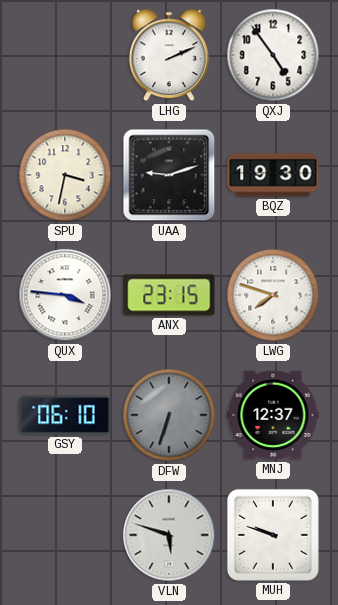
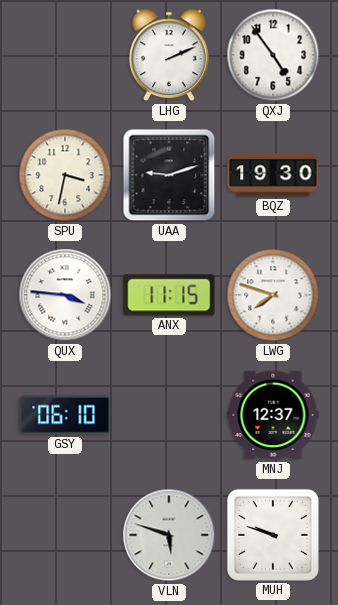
ANX: 23:15 -> 11:15 (169, 295)
DFW: 6:33 -> none (169, 415)
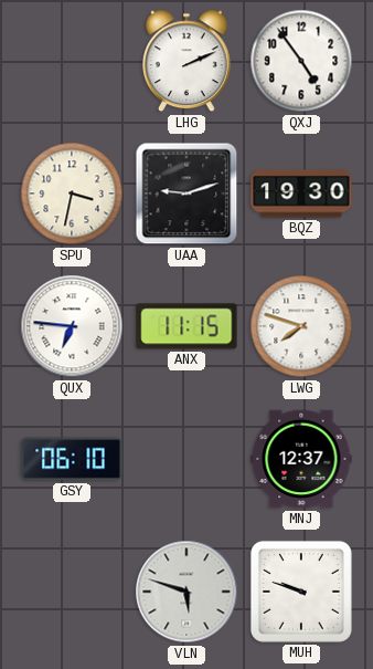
QUX: 3:46 -> 6:46 (72, 326)
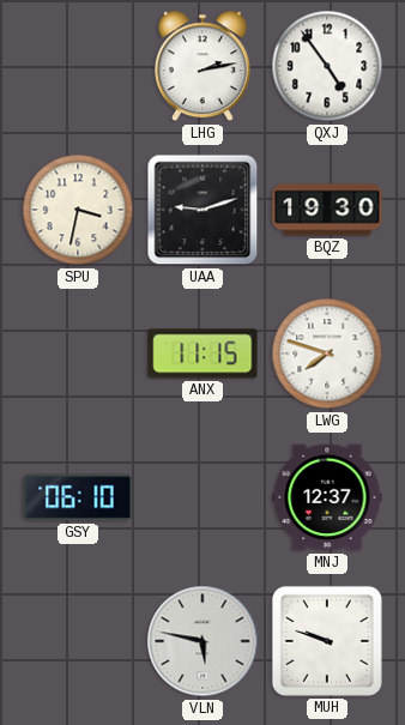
LHG: 2:11 -> 2:13 (204, 66)
QUX: 6:46 -> none (72, 326)
VLN: 5:48 -> 5:47 (202, 641)
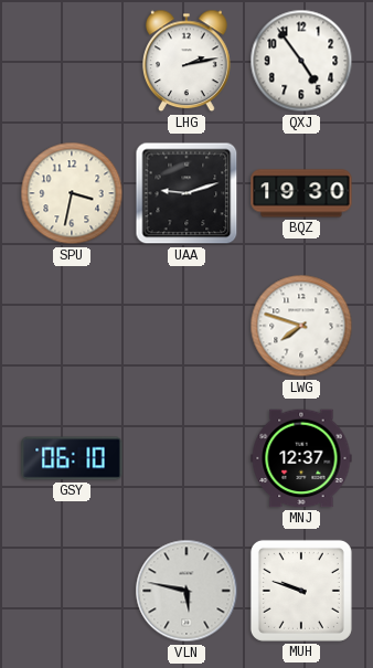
ANX: 11:15 -> none (202, 354)
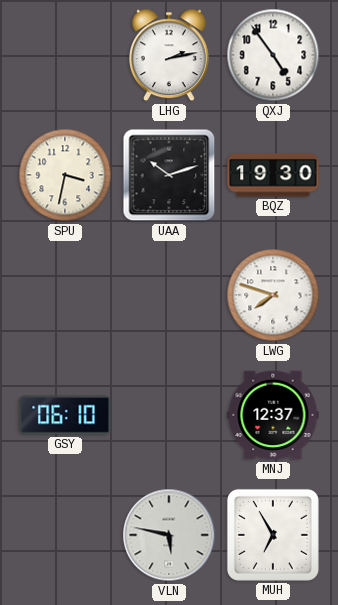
UAA: 9:12 -> 10:12 (169, 175)
MUH: 9:48 -> 6:55 (273, 535)
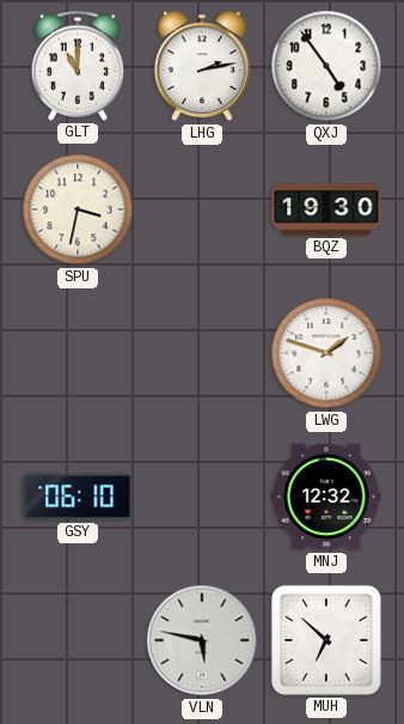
GLT: none -> 11:00 (78, 66)
UAA: 10:12 -> none (169, 175)
LWG: 7:48 -> 1:48 (326, 353)
MNJ: 12:37 -> 12:32 (326, 497)
MUH: 6:55 -> 6:52 (326, 640)
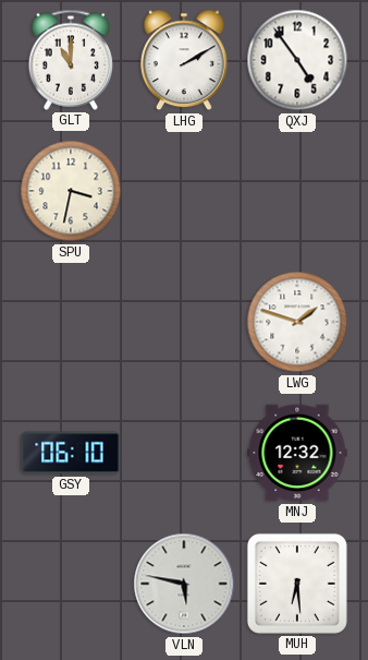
LHG: 2:13 -> 2:10 (185, 60)
BQZ: 19:30 -> none (326, 209)
MUH: 6:52 -> 6:29 (297, 584)
